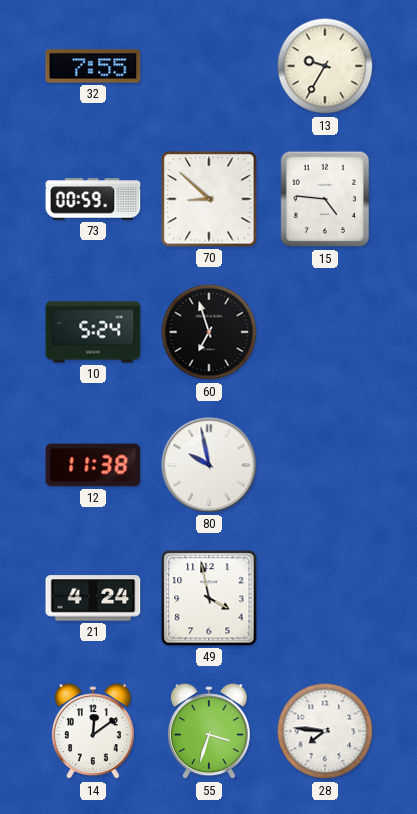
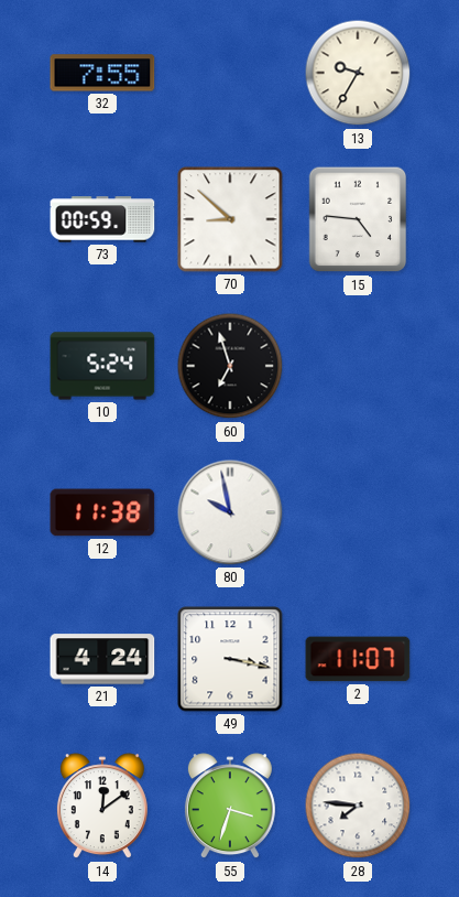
49: 3:58 -> 3:17 (230, 659)
2: none -> 11:07 (358, 659)
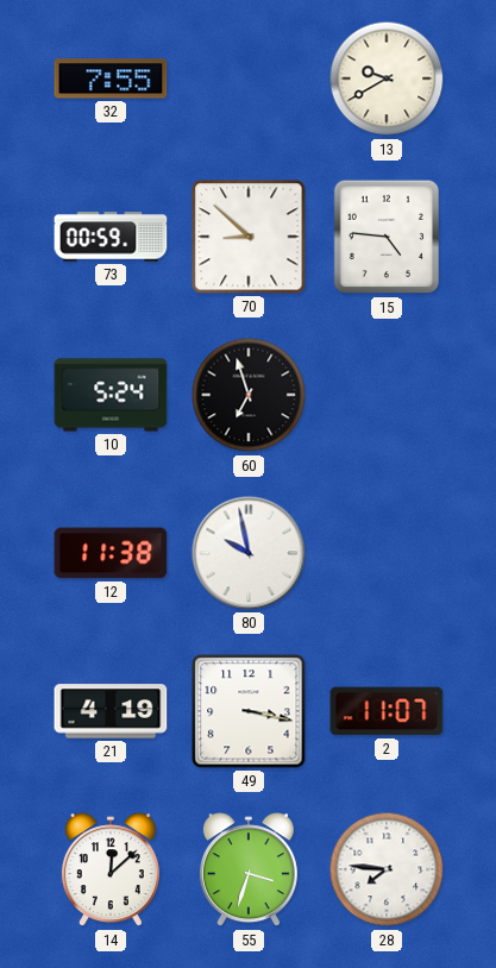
13: 9:35 -> 9:40 (387, 78)
21: 4:24 -> 4:19 (111, 711)
14: 12:09 -> 12:08 (111, 870)
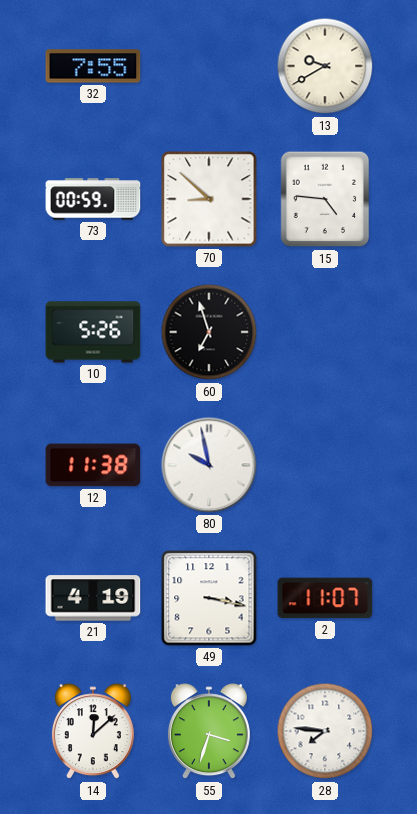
10: 5:24 -> 5:26 (93, 332)
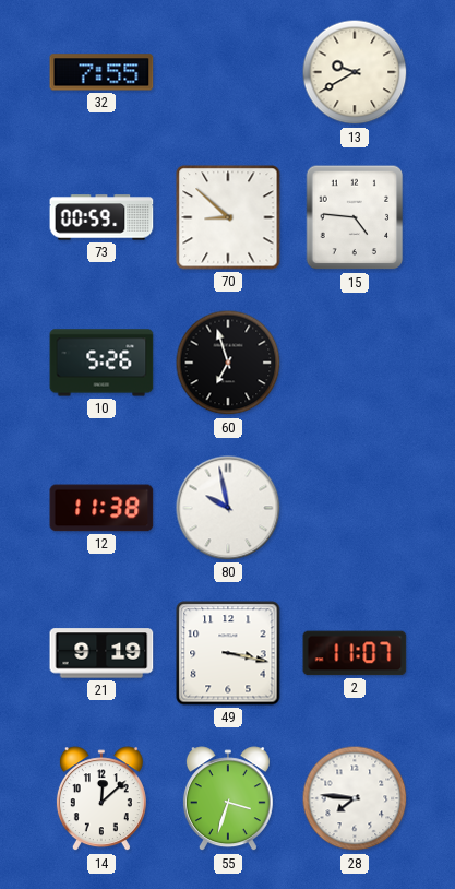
21: 4:19 -> 9:19 (101, 653)
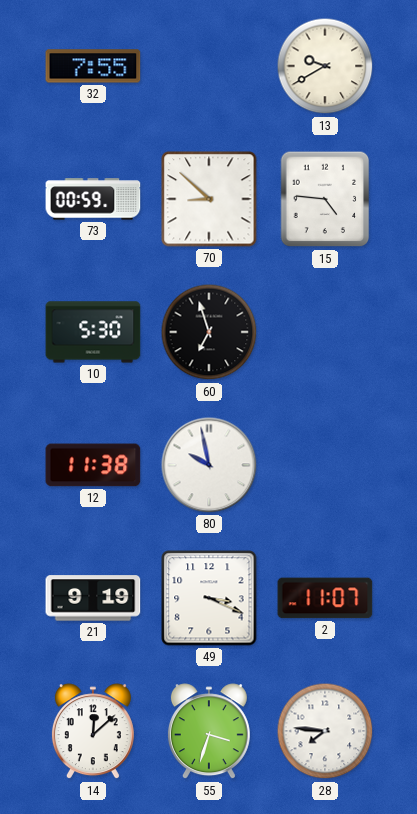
10: 5:26 -> 5:30 (93, 332)
49: 3:17 -> 3:19 (209, 598)
